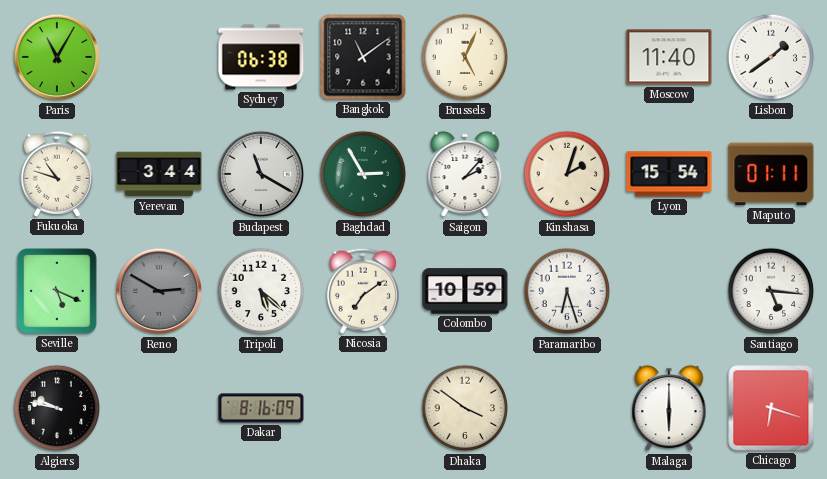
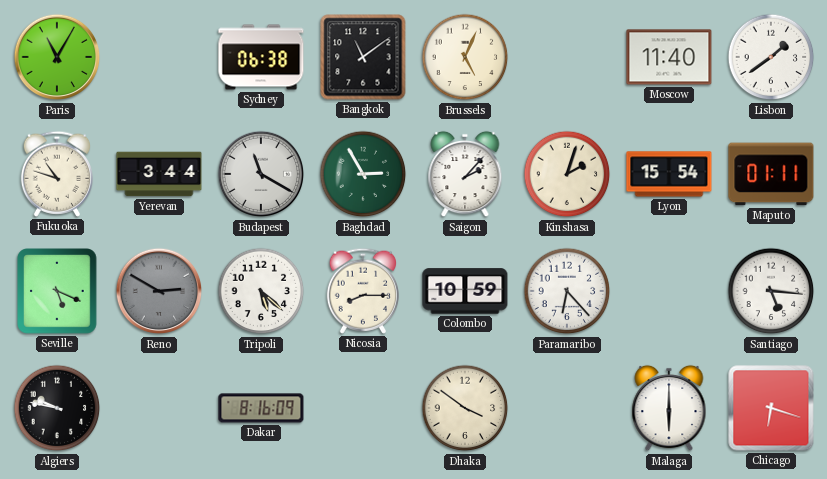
Nicosia: 7:09 -> 8:15 (362, 291)
Paramaribo: 6:27 -> 6:23 (567, 291)
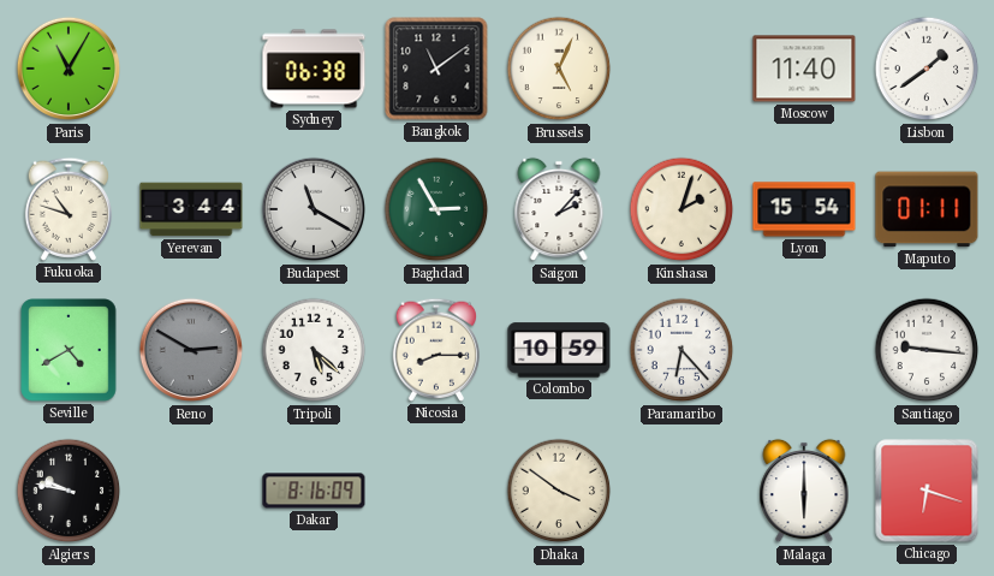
Seville: 5:19 -> 4:40 (69, 350)
Santiago: 5:16 -> 9:16 (927, 350)
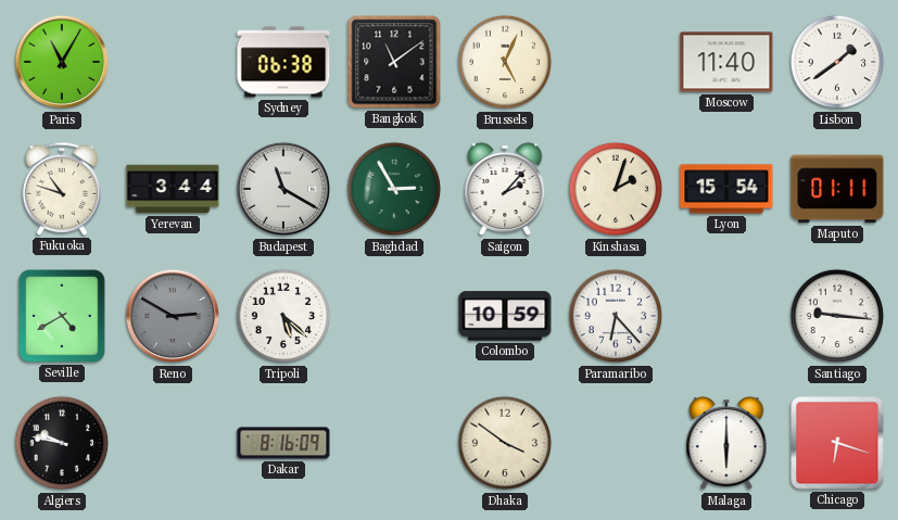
Nicosia: 8:15 -> none (435, 350)
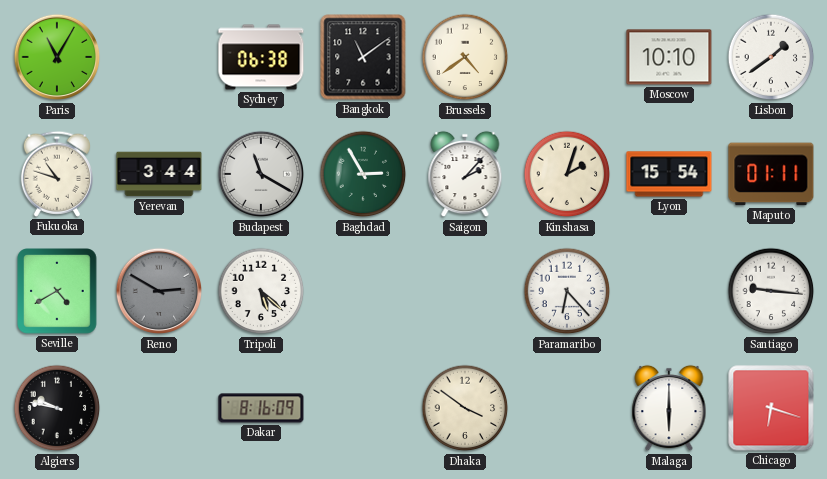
Brussels: 5:04 -> 4:39 (465, 57)
Moscow: 11:40 -> 10:10 (669, 57)
Colombo: 10:59 -> none (505, 316)
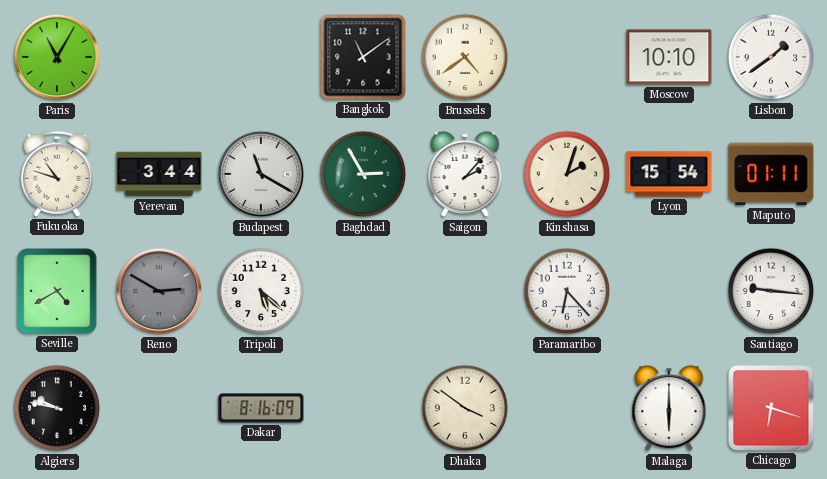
Sydney: 06:38 -> none (261, 57)
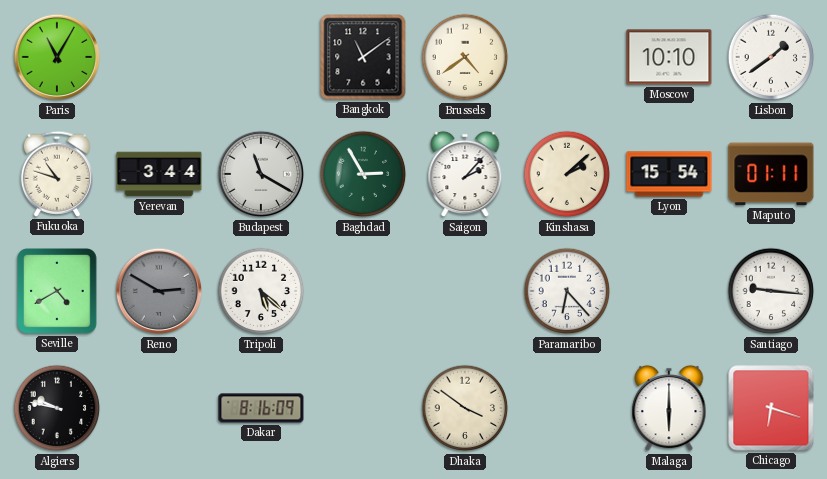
Kinshasa: 2:03 -> 2:08 (567, 174)
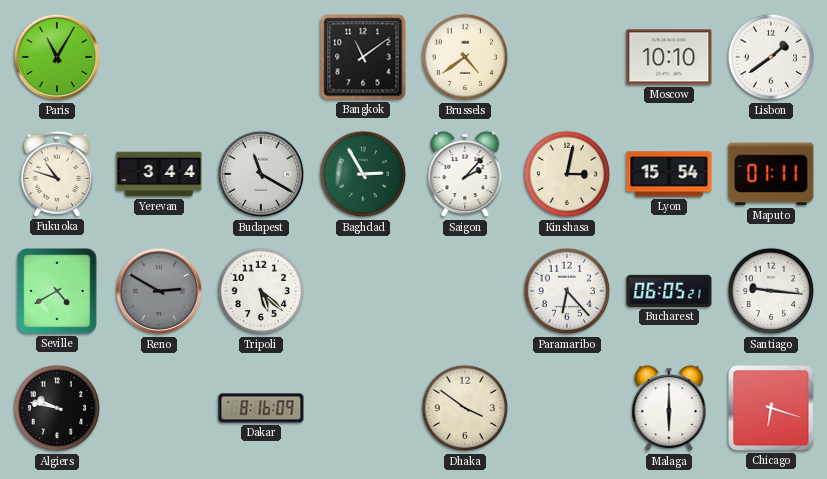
Kinshasa: 2:08 -> 3:02 (567, 174)
Bucharest: none -> 06:05 (669, 291)
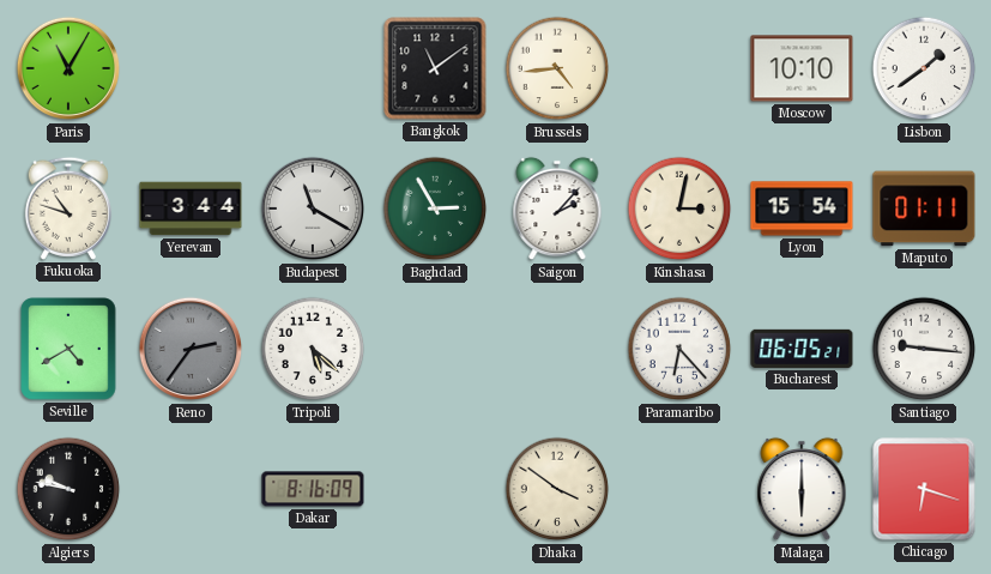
Brussels: 4:39 -> 4:44 (557, 68)
Reno: 2:50 -> 2:36 (191, 349)
